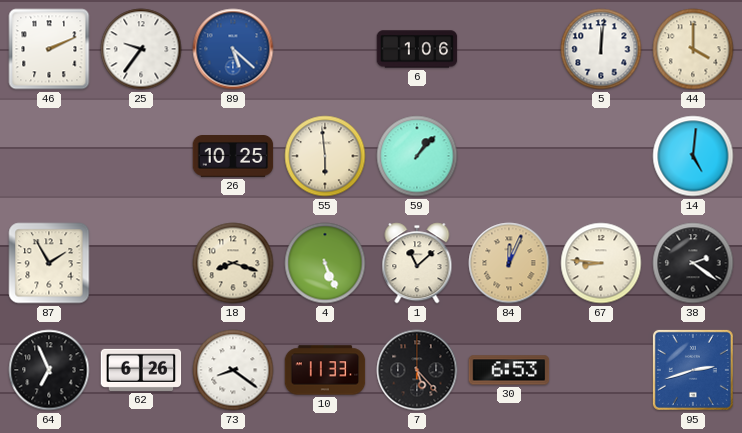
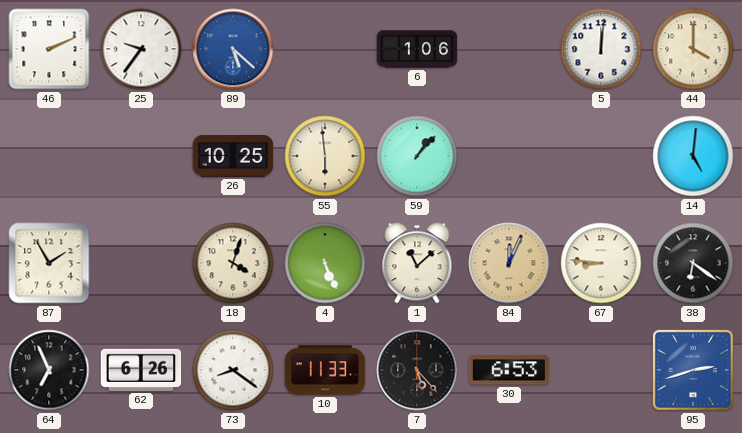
18: 8:18 -> 4:03 (233, 263)
38: 2:21 -> 6:21 (693, 263)
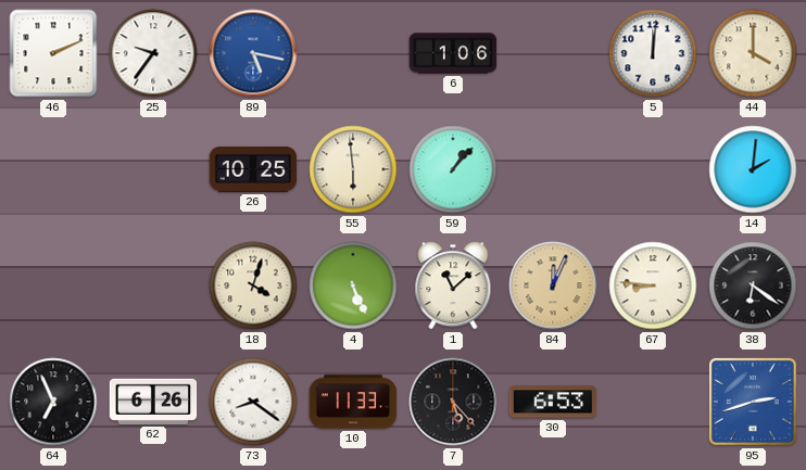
89: 5:22 -> 5:17 (253, 53)
14: 5:01 -> 2:01 (753, 169)
87: 1:55 -> none (49, 263)
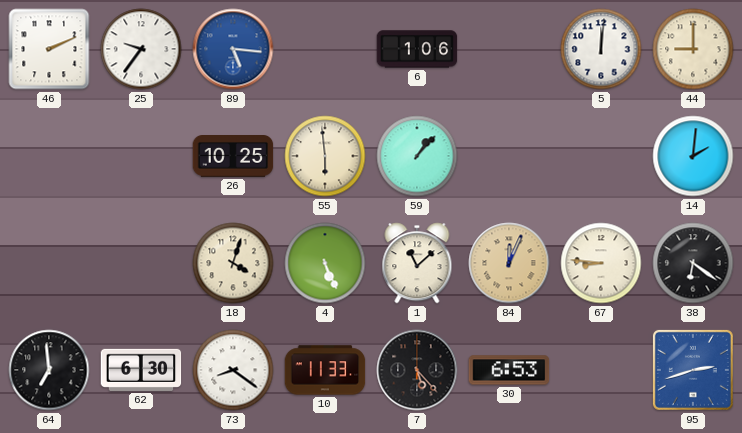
89: 5:17 -> 5:16 (233, 49)
44: 4:00 -> 9:00 (693, 49)
64: 6:56 -> 6:59 (49, 370)
62: 6:26 -> 6:30 (141, 370)
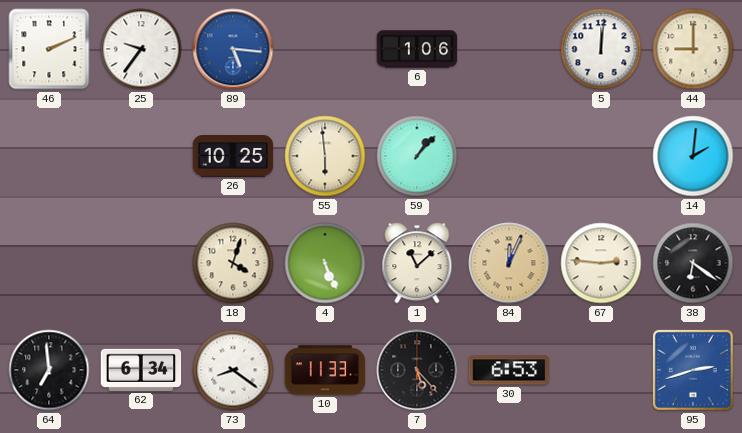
67: 8:46 -> 2:46 (601, 263)
62: 6:30 -> 6:34 (141, 370)
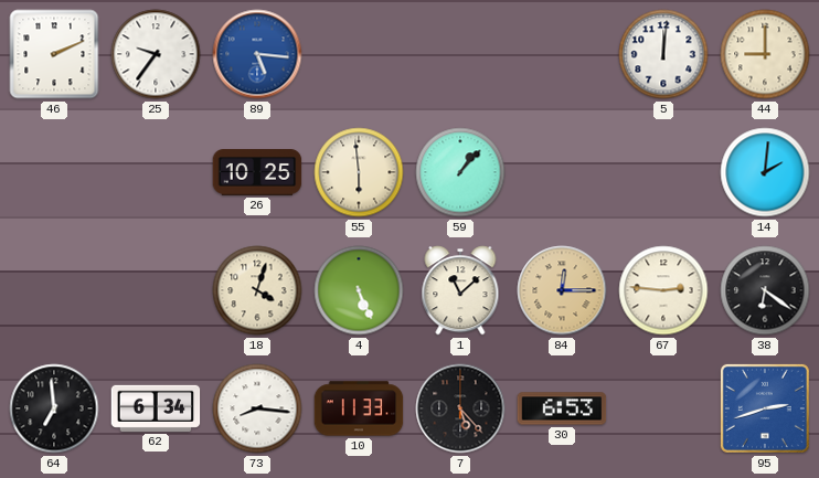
6: 1:06 -> none (417, 49)
84: 12:04 -> 12:15 (562, 290)
73: 8:21 -> 8:16 (257, 408)
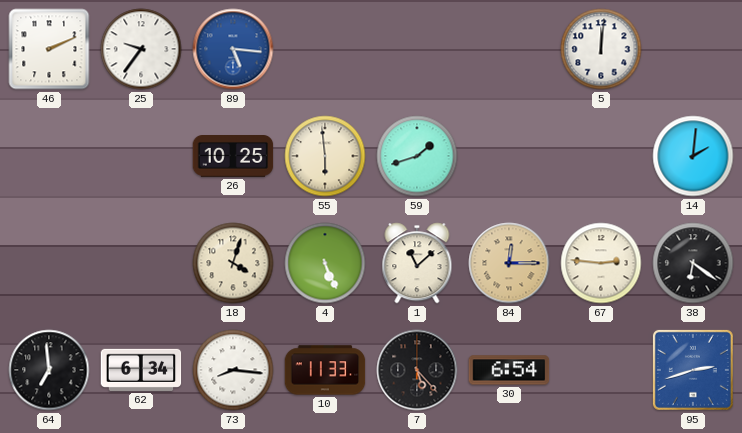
44: 9:00 -> none (765, 54)
59: 1:07 -> 1:42 (417, 156)
30: 6:53 -> 6:54 (509, 370)
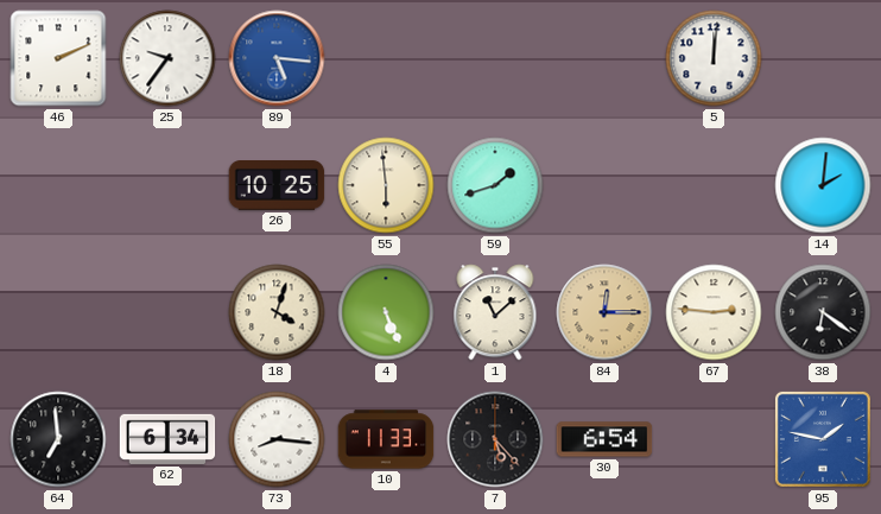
95: 2:42 -> 1:47 (823, 439)
